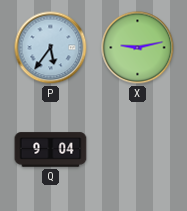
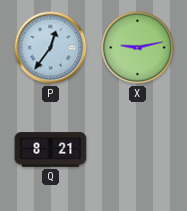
P: 5:36 -> 12:36 (51, 48)
Q: 9:04 -> 8:21 (51, 150)
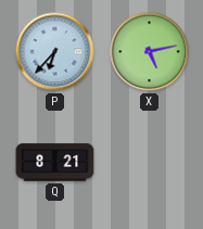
P: 12:36 -> 6:37 (55, 52)
X: 9:13 -> 5:13 (150, 52)
